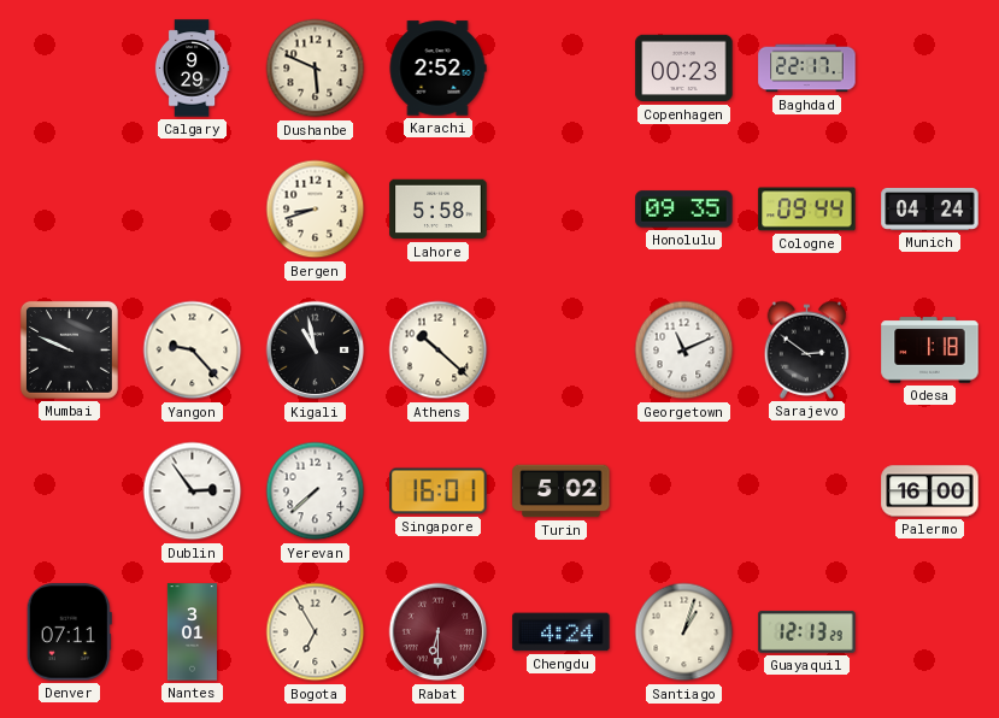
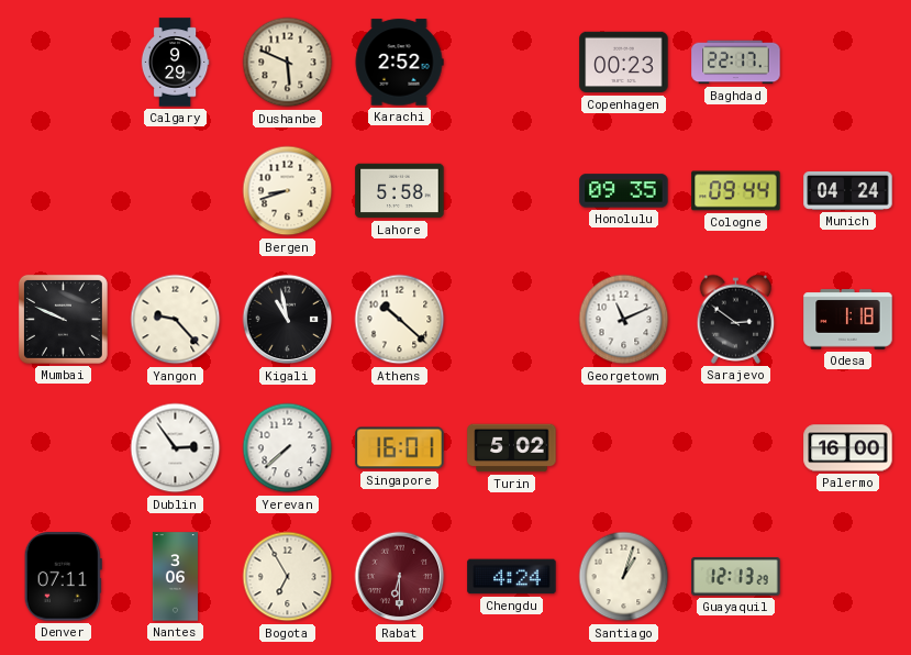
Nantes: 3:01 -> 3:06 (175, 577)
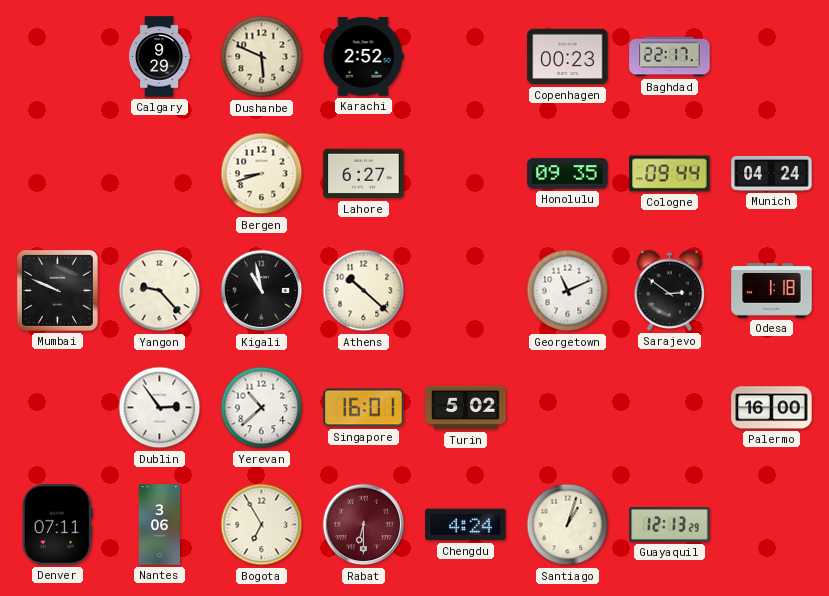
Lahore: 5:58 -> 6:27 (364, 174)
Yerevan: 7:38 -> 10:38 (262, 408)
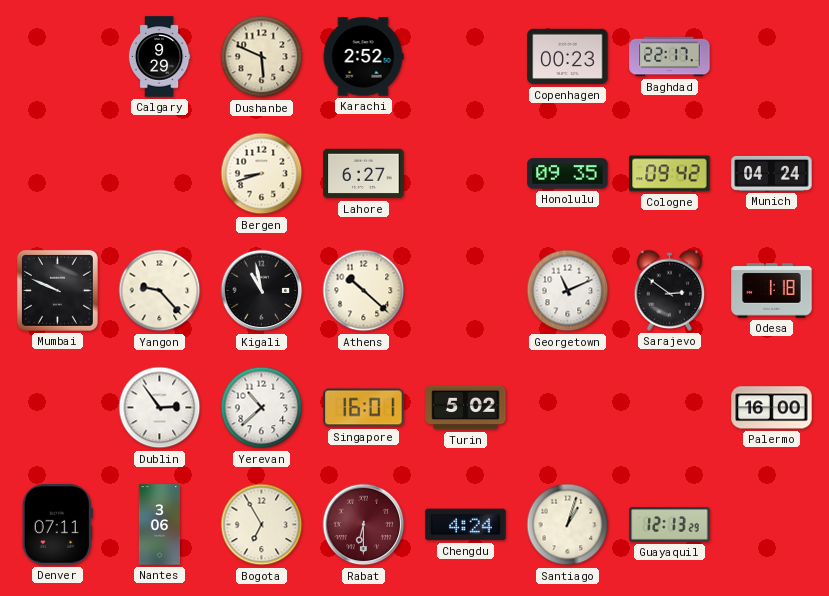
Cologne: 09:44 -> 09:42 (670, 174)
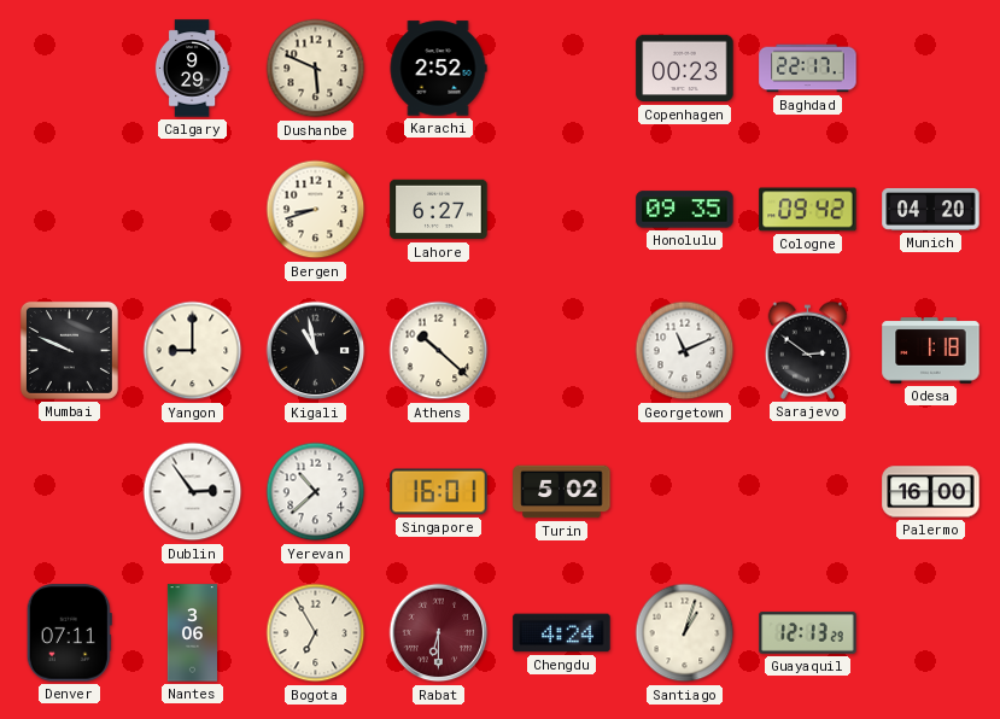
Munich: 04:24 -> 04:20 (931, 209)
Yangon: 9:23 -> 9:00 (193, 351)
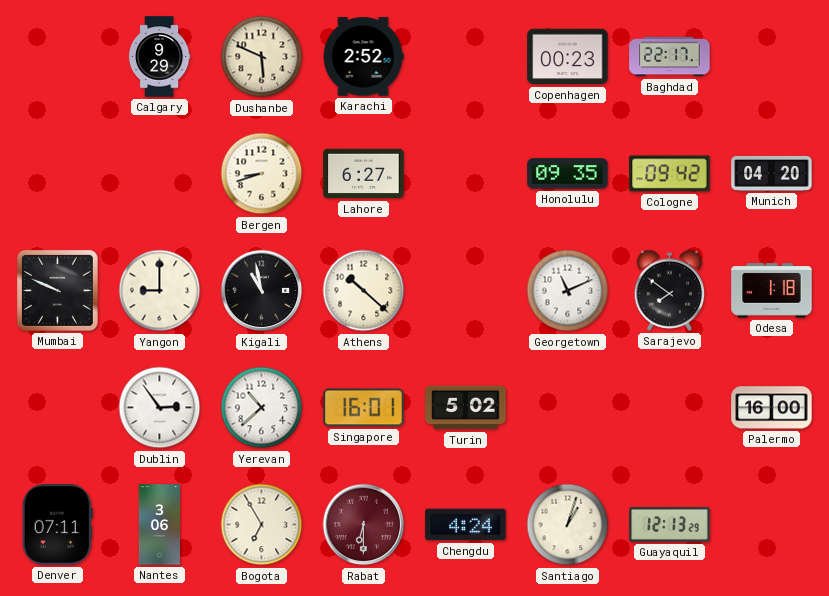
Sarajevo: 2:51 -> 7:51 (670, 290)
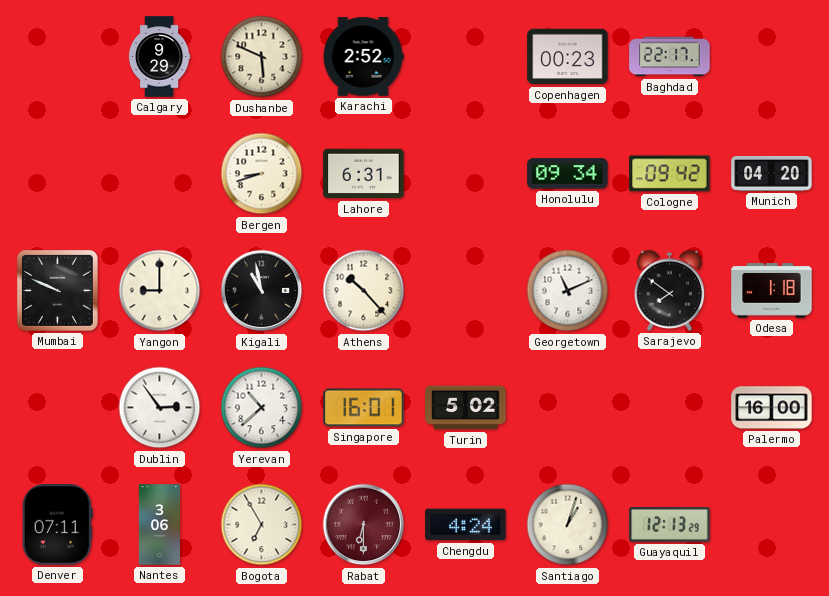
Lahore: 6:27 -> 6:31 (364, 174)
Honolulu: 09:35 -> 09:34 (568, 174)
Athens: 10:22 -> 10:23 (364, 291)
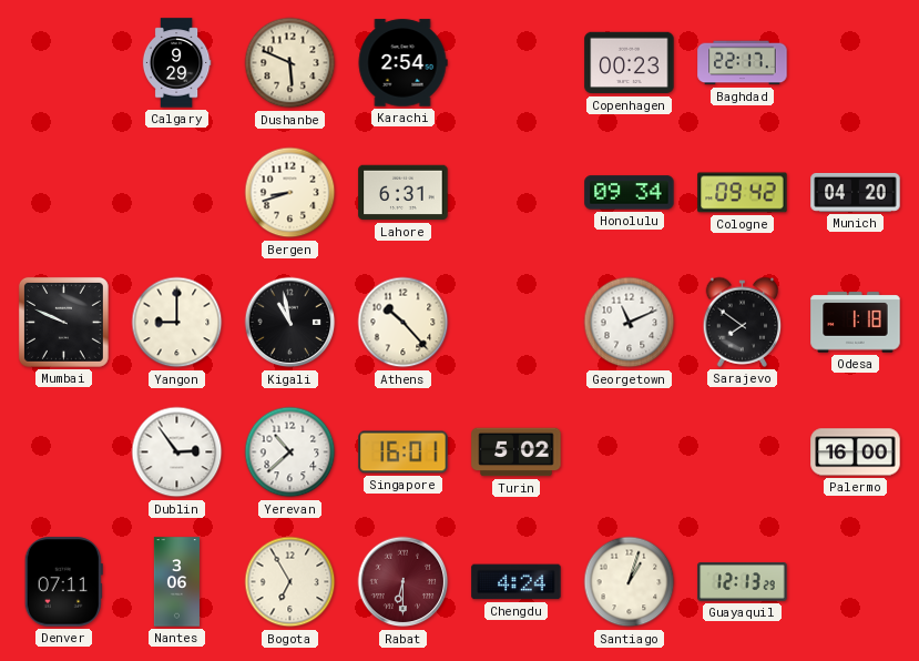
Karachi: 2:52 -> 2:54 (402, 63)
